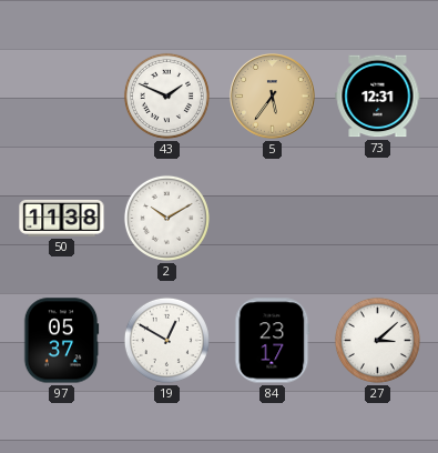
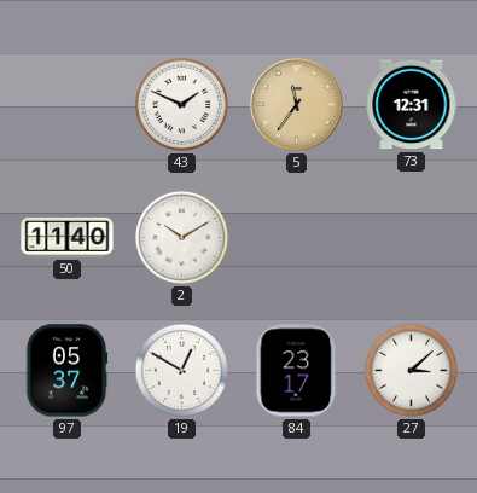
5: 5:36 -> 11:36 (297, 105)
50: 11:38 -> 11:40 (68, 237)
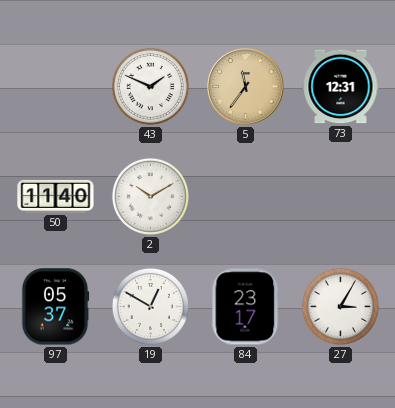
27: 3:08 -> 3:05 (340, 306)
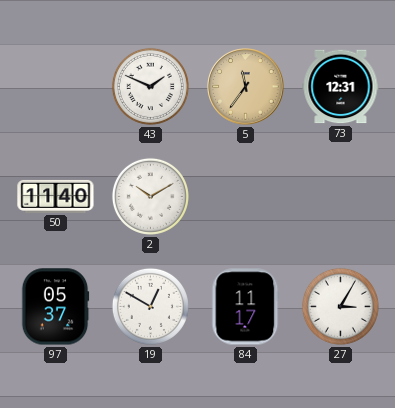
84: 23:17 -> 11:17 (246, 307)
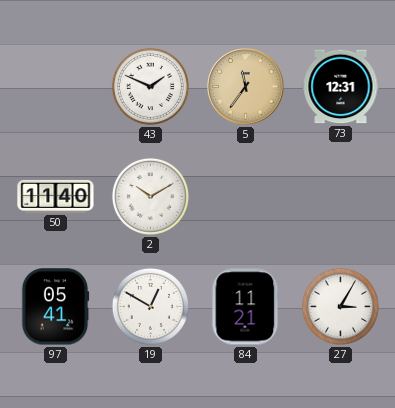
97: 05:37 -> 05:41 (55, 307)
84: 11:17 -> 11:21 (246, 307)
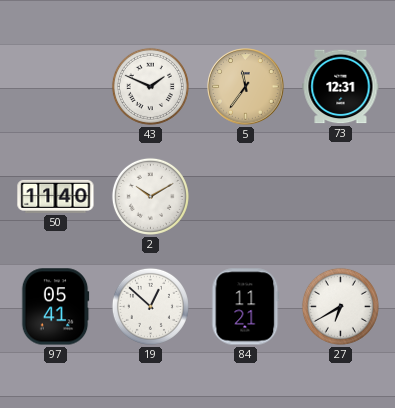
19: 12:50 -> 12:52 (150, 306)
27: 3:05 -> 6:40 (340, 306)
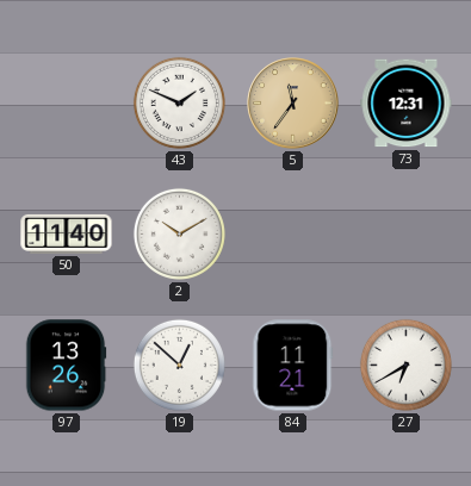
97: 05:41 -> 13:26 (66, 366)
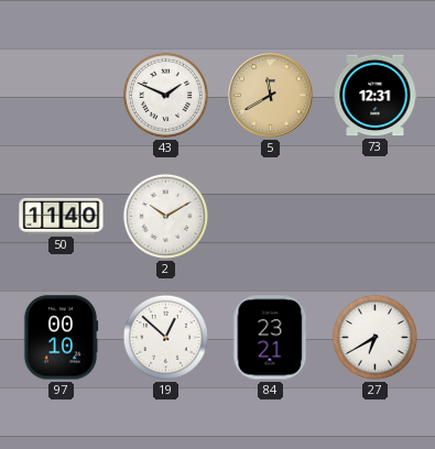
5: 11:36 -> 11:40 (271, 96)
97: 13:26 -> 00:10 (61, 338)
84: 11:21 -> 23:21 (271, 338)
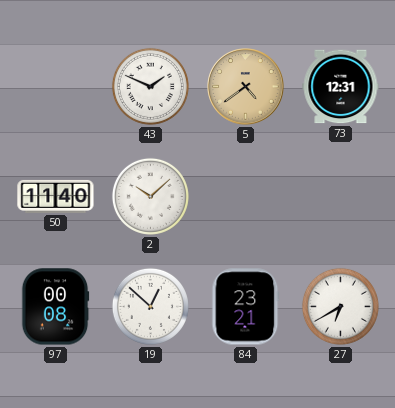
5: 11:40 -> 4:39 (246, 87)
2: 10:10 -> 10:08 (150, 196)
97: 00:10 -> 00:08 (55, 307)
